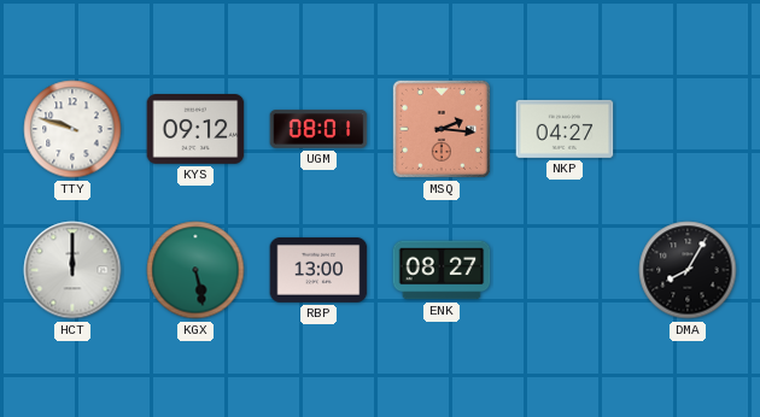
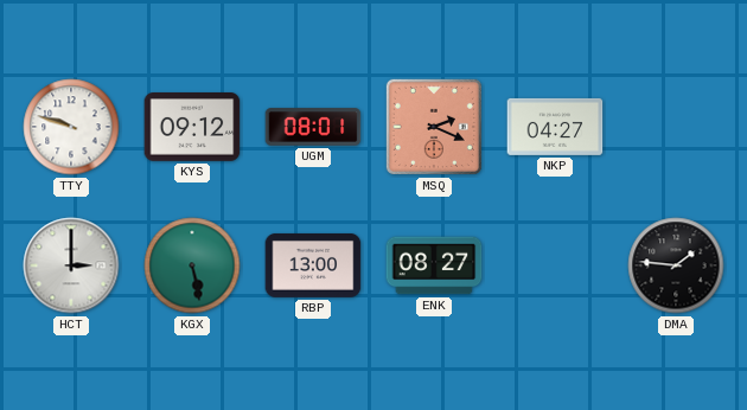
MSQ: 2:16 -> 2:19 (434, 127)
HCT: 12:00 -> 3:00 (71, 265)
DMA: 8:05 -> 1:46 (676, 265)
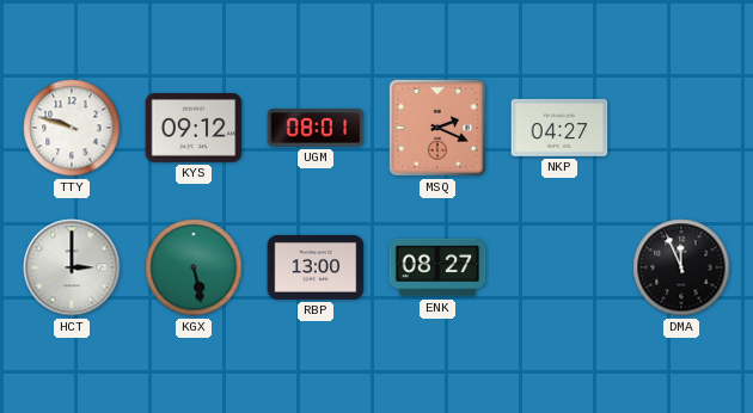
DMA: 1:46 -> 11:56 (681, 267)
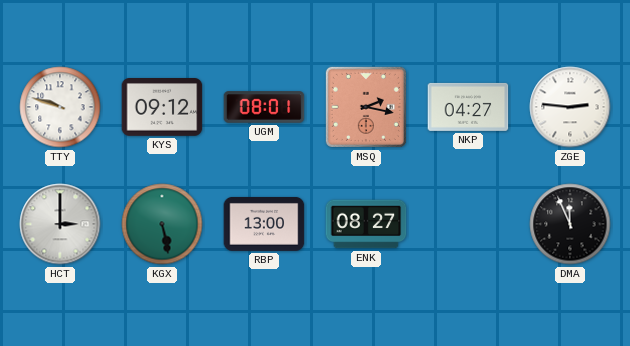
MSQ: 2:19 -> 2:17 (366, 107)
ZGE: none -> 2:46 (570, 107)
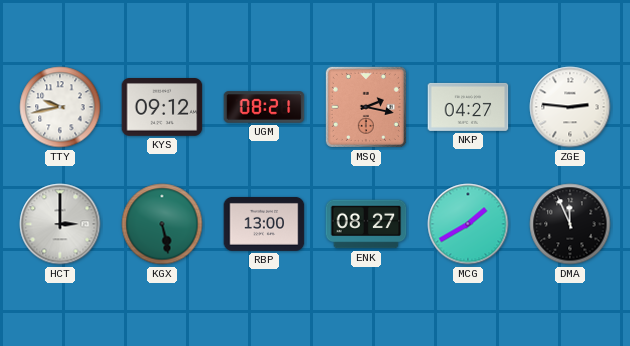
TTY: 9:48 -> 9:43 (60, 107)
UGM: 08:01 -> 08:21 (264, 107)
MCG: none -> 1:40 (468, 224)
